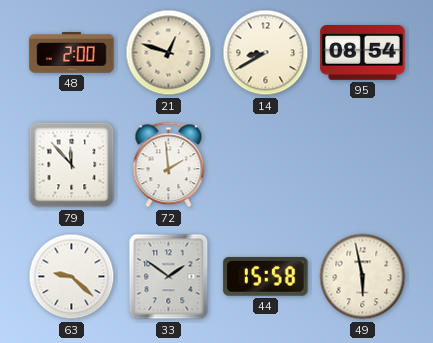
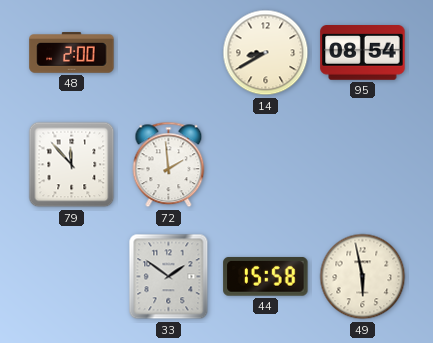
21: 12:48 -> none (169, 53)
63: 9:22 -> none (72, 277)
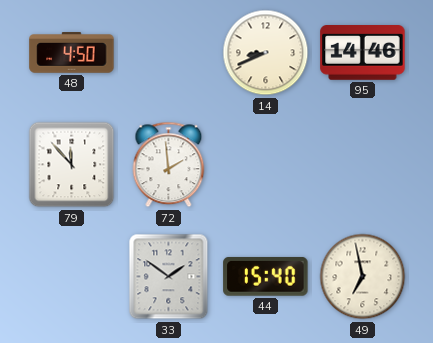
48: 2:00 -> 4:50 (72, 53)
14: 8:40 -> 8:41 (266, 53)
95: 08:54 -> 14:46 (363, 53)
44: 15:58 -> 15:40 (266, 276)
49: 5:58 -> 6:58 (363, 277)
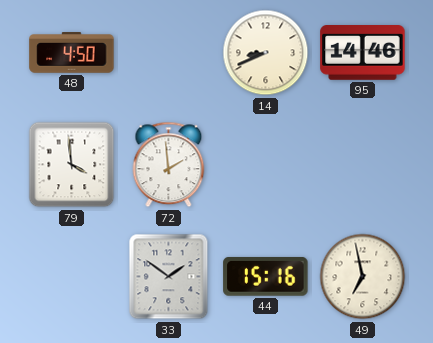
79: 11:53 -> 3:59 (72, 165)
44: 15:40 -> 15:16 (266, 276)
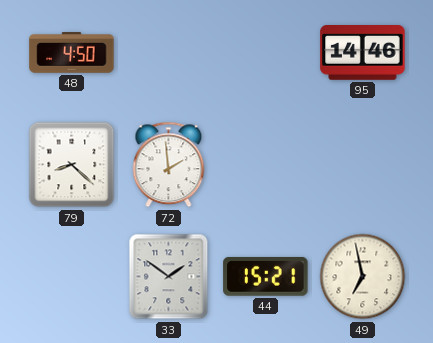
14: 8:41 -> none (266, 53)
79: 3:59 -> 8:22 (72, 165)
44: 15:16 -> 15:21 (266, 276)
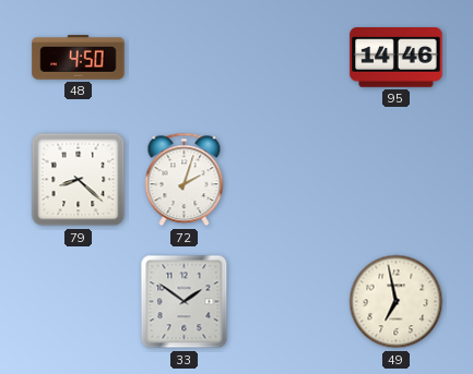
72: 1:59 -> 2:03 (185, 180)
44: 15:21 -> none (266, 276)
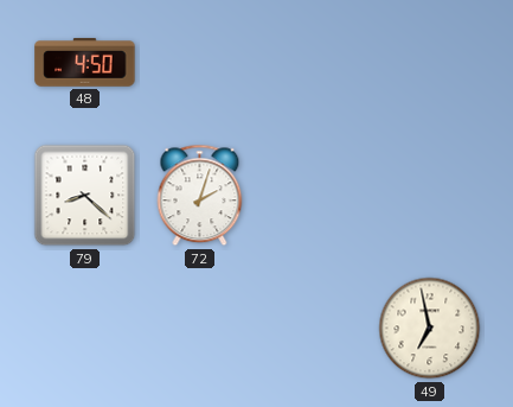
95: 14:46 -> none (397, 58)
33: 1:51 -> none (185, 302)
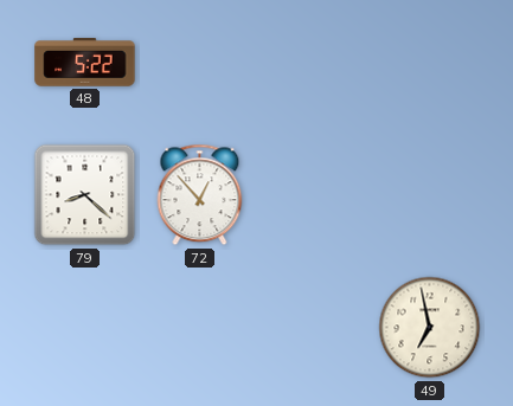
48: 4:50 -> 5:22 (85, 63)
72: 2:03 -> 12:53 (200, 195)
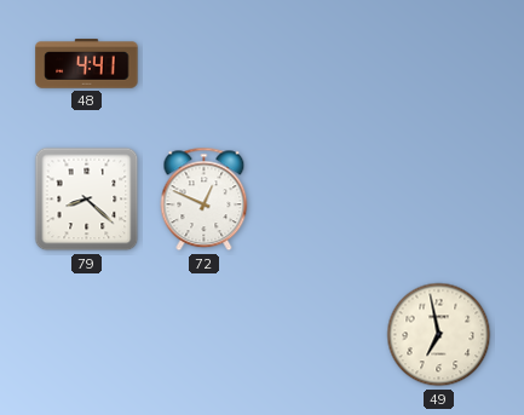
48: 5:22 -> 4:41 (87, 64)
72: 12:53 -> 12:49 (205, 200)
